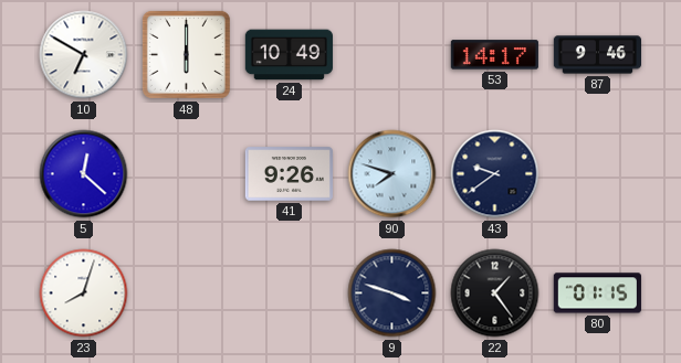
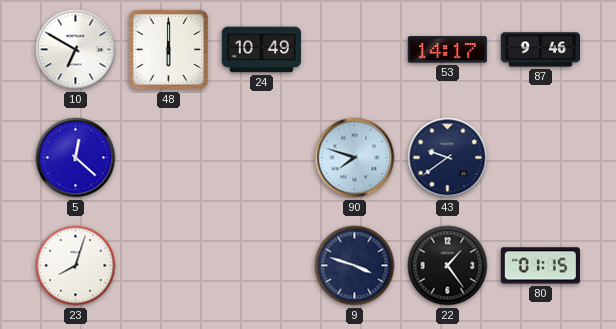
41: 9:26 -> none (289, 174)
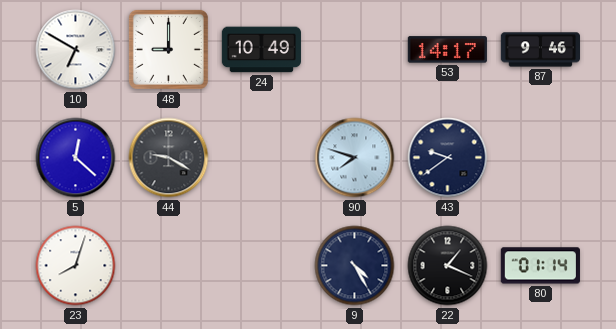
48: 6:00 -> 9:00 (168, 49)
44: none -> 9:20 (169, 158)
9: 3:48 -> 4:25 (355, 266)
22: 1:24 -> 1:19 (448, 266)
80: 01:15 -> 01:14 (540, 266)
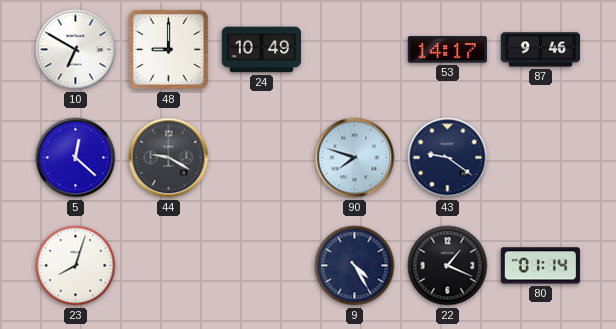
43: 9:39 -> 9:21 (448, 158)
